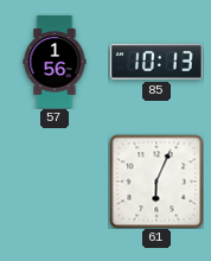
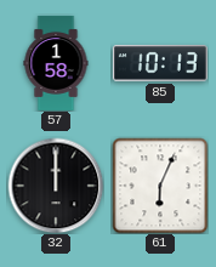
57: 1:56 -> 1:58 (56, 63)
32: none -> 12:00 (56, 186)
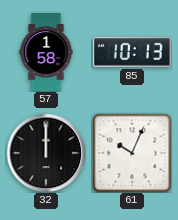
61: 6:04 -> 10:04 (132, 153)
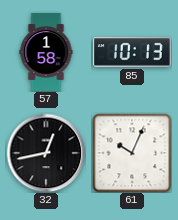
32: 12:00 -> 12:43 (46, 153)
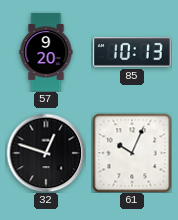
57: 1:58 -> 9:20 (46, 52)
32: 12:43 -> 12:48 (46, 153)
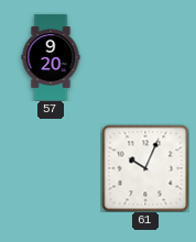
85: 10:13 -> none (132, 52)
32: 12:48 -> none (46, 153)
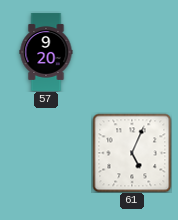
61: 10:04 -> 5:04 (132, 153)
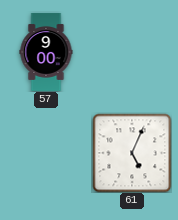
57: 9:20 -> 9:00 (46, 52)
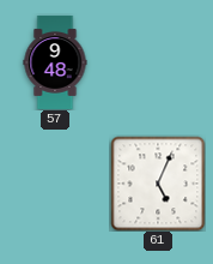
57: 9:00 -> 9:48 (55, 62)
